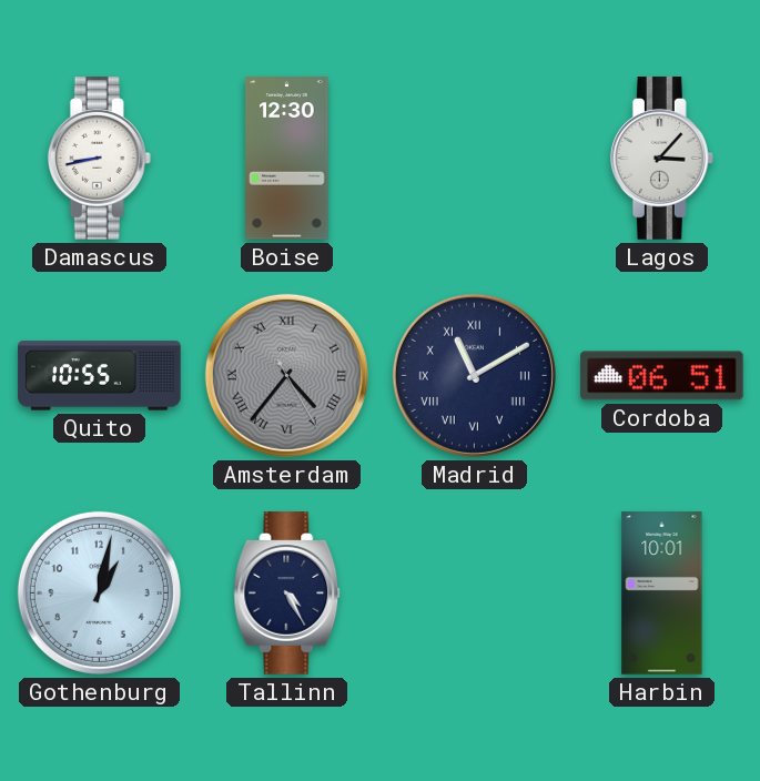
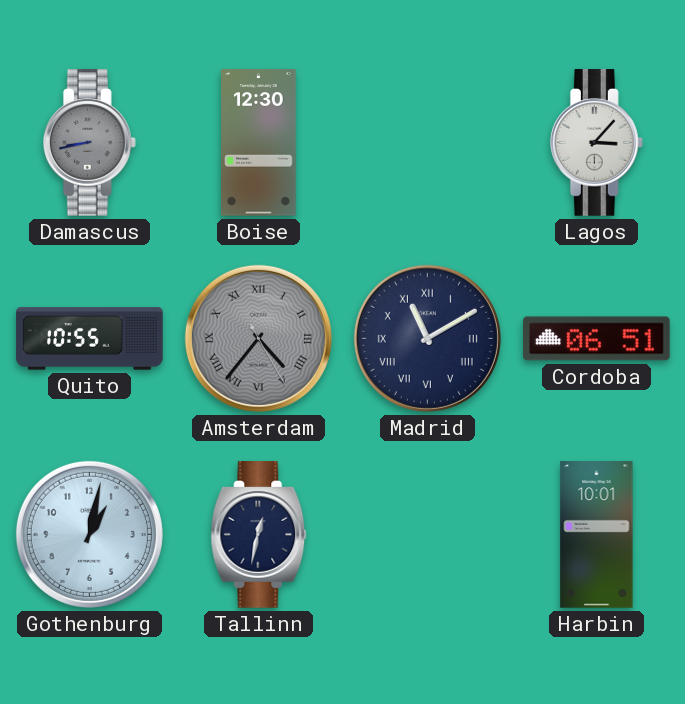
Damascus dial: white -> grey (89, 143)
Tallinn: 4:25 -> 12:32 (259, 535)
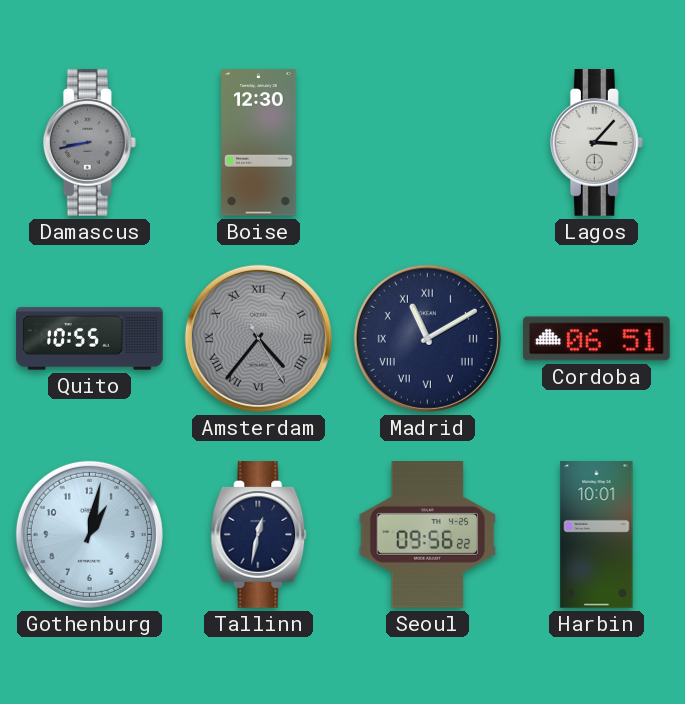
Seoul: none -> 09:56 (428, 535)
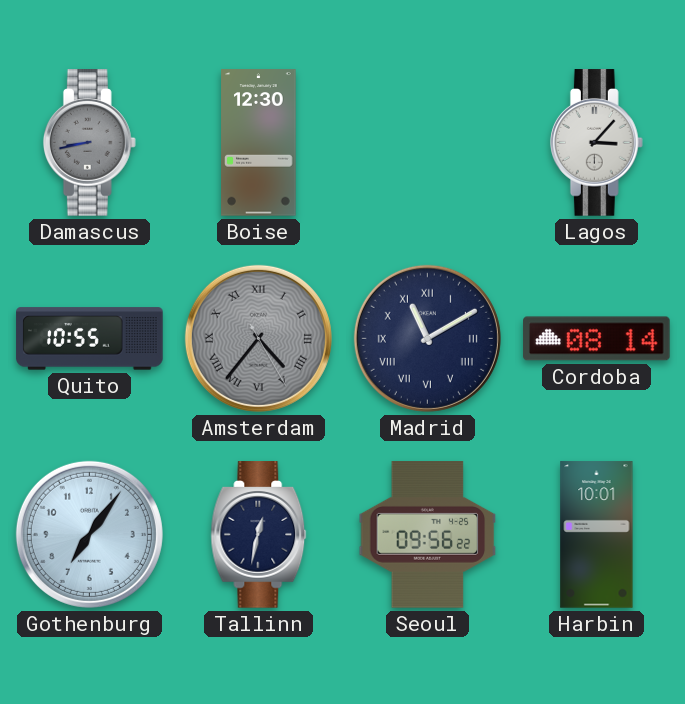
Cordoba: 06:51 -> 08:14 (597, 339)
Gothenburg: 1:02 -> 7:06 (89, 534)
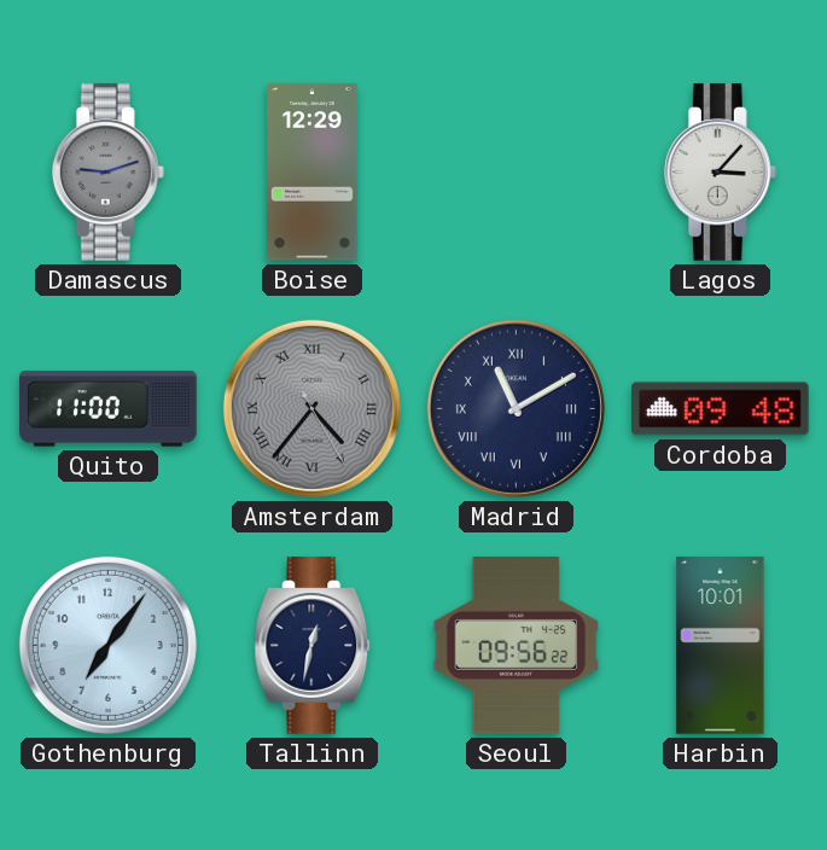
Damascus: 8:43 -> 9:12 (107, 173)
Boise: 12:30 -> 12:29 (313, 173)
Quito: 10:55 -> 11:00 (109, 409)
Cordoba: 08:14 -> 09:48 (721, 409)
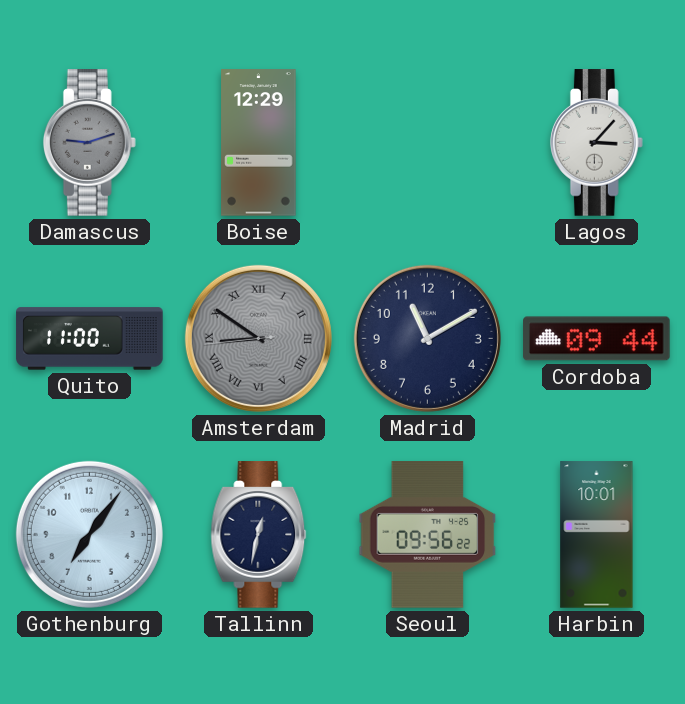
Amsterdam: 4:36 -> 8:50 (258, 338)
Madrid numerals: Roman -> Arabic (427, 338)
Cordoba: 09:48 -> 09:44 (597, 339)
